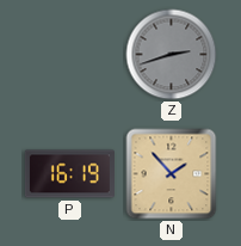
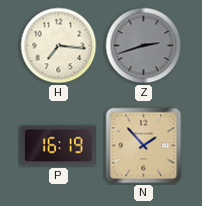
H: none -> 7:16 (59, 46)
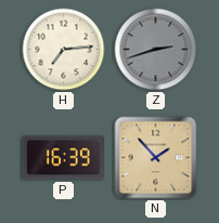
H: 7:16 -> 7:14 (64, 50)
P: 16:19 -> 16:39 (63, 158)
